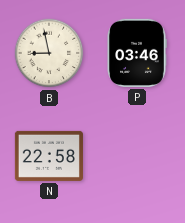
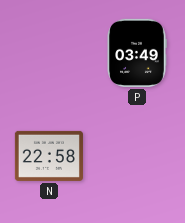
B: 8:58 -> none (49, 53)
P: 03:46 -> 03:49 (137, 53)
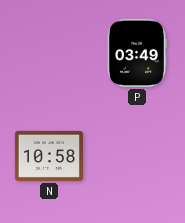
N: 22:58 -> 10:58 (49, 156)
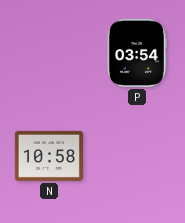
P: 03:49 -> 03:54 (137, 53)
